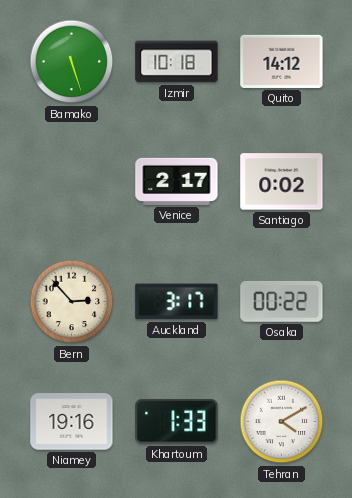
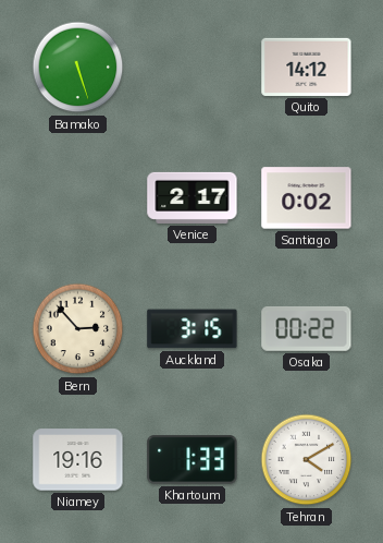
Izmir: 10:18 -> none (177, 62)
Auckland: 3:17 -> 3:15 (193, 329)
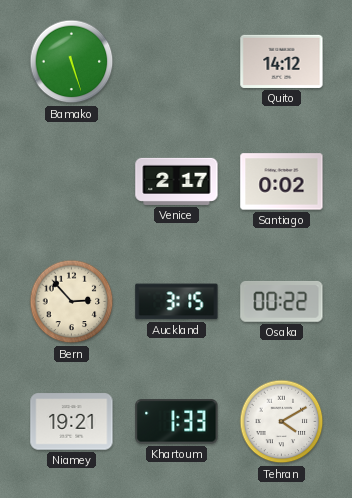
Niamey: 19:16 -> 19:21 (72, 422)
